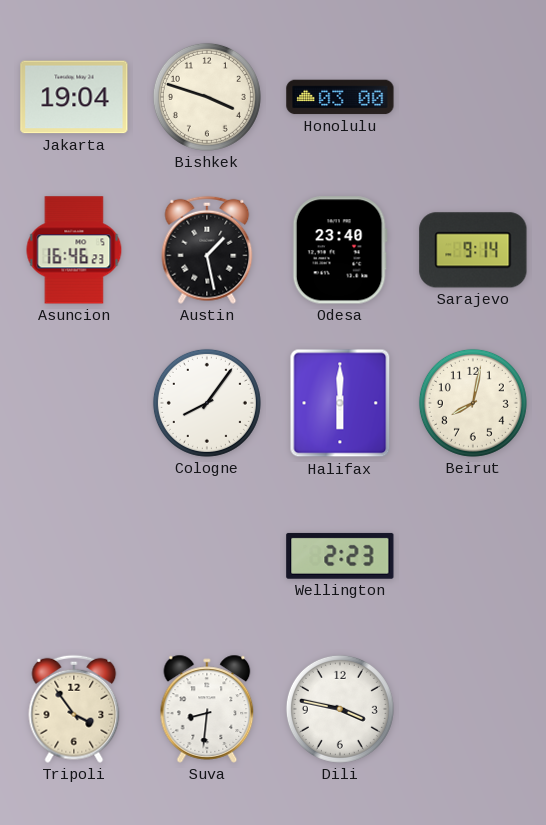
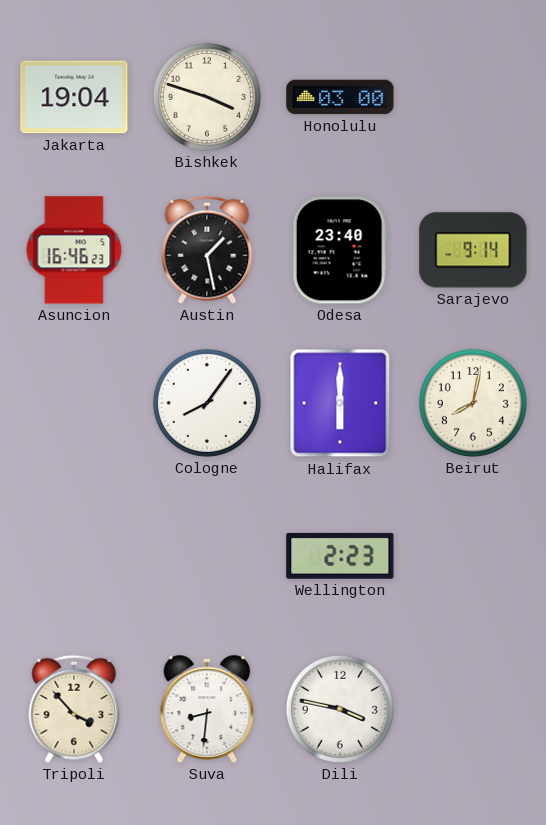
Tripoli: 3:54 -> 3:53 (74, 709)
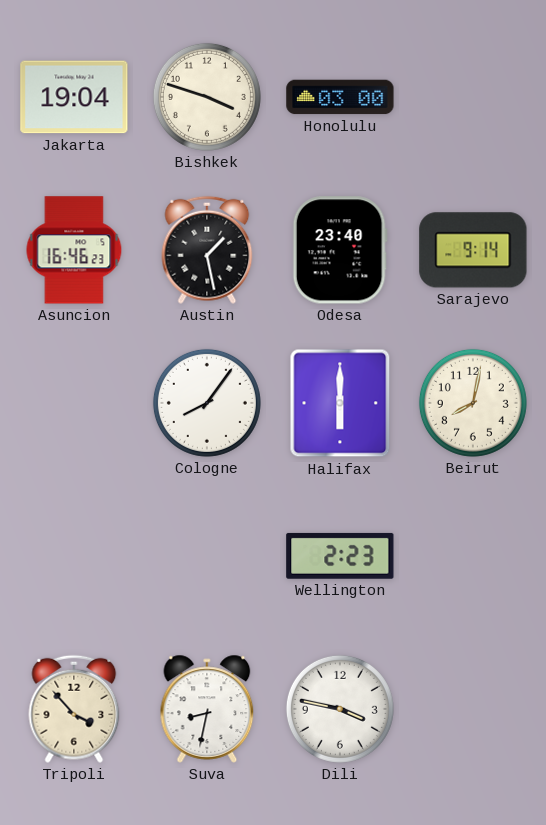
Suva: 8:31 -> 8:32 (207, 709)
